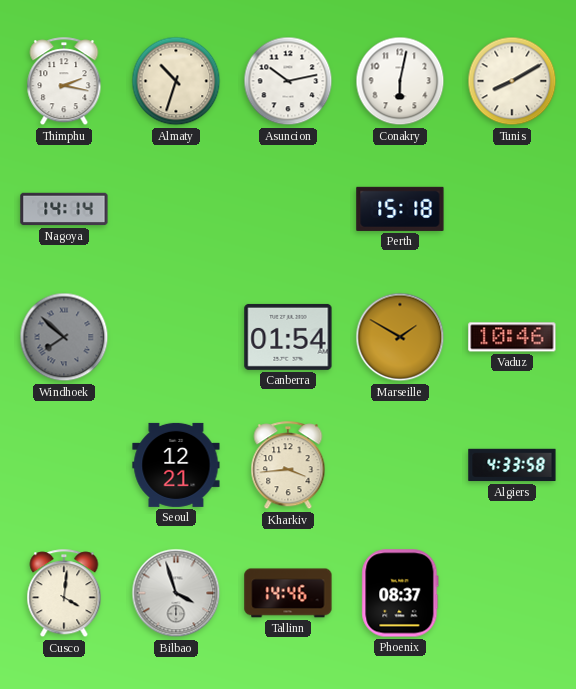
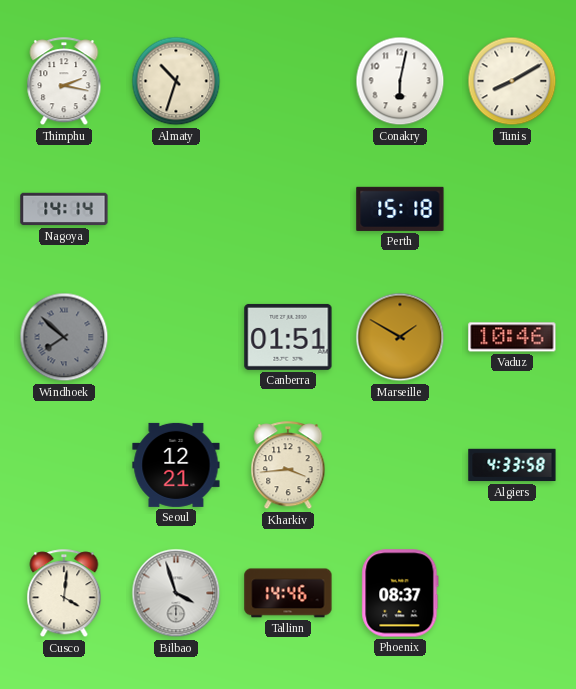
Asuncion: 10:13 -> none (288, 81)
Canberra: 01:54 -> 01:51 (288, 337)
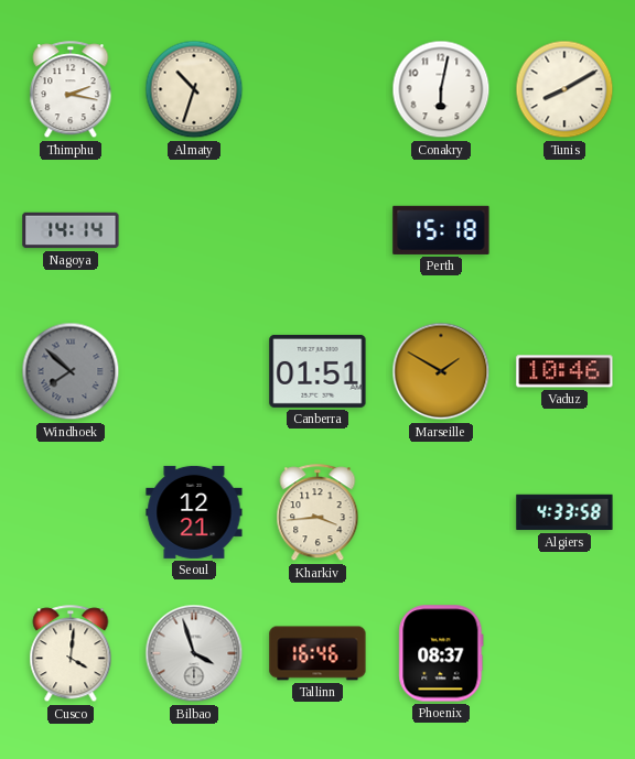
Tallinn: 14:46 -> 16:46 (317, 653)
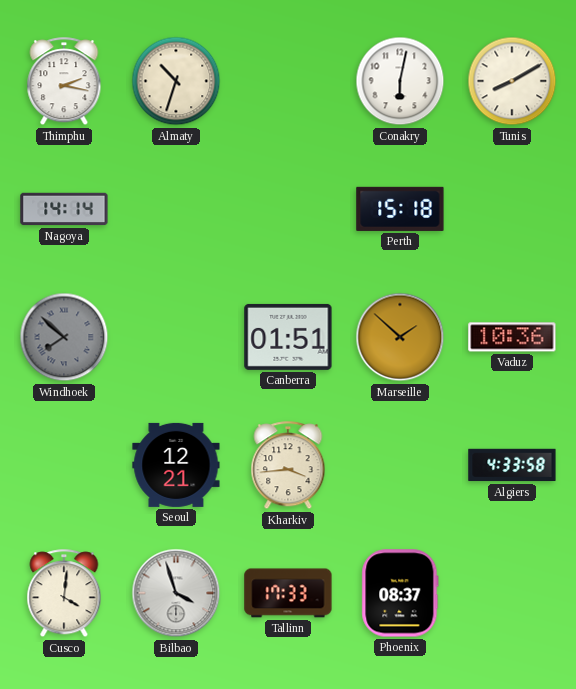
Marseille: 1:50 -> 1:52 (400, 337)
Vaduz: 10:46 -> 10:36 (512, 337)
Tallinn: 16:46 -> 17:33 (288, 593)
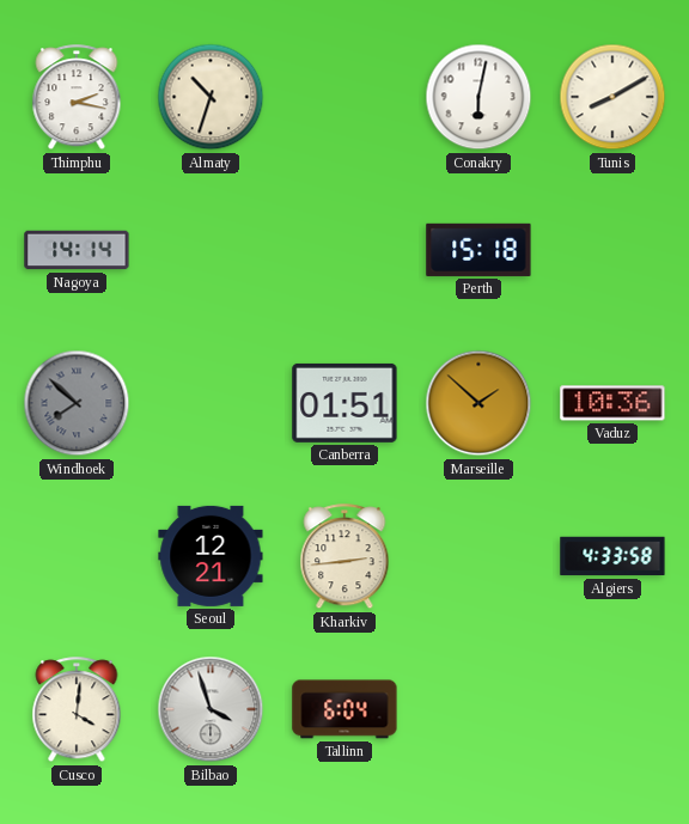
Kharkiv: 3:44 -> 2:44 (344, 557)
Tallinn: 17:33 -> 6:04 (344, 709)
Phoenix: 08:37 -> none (400, 593)
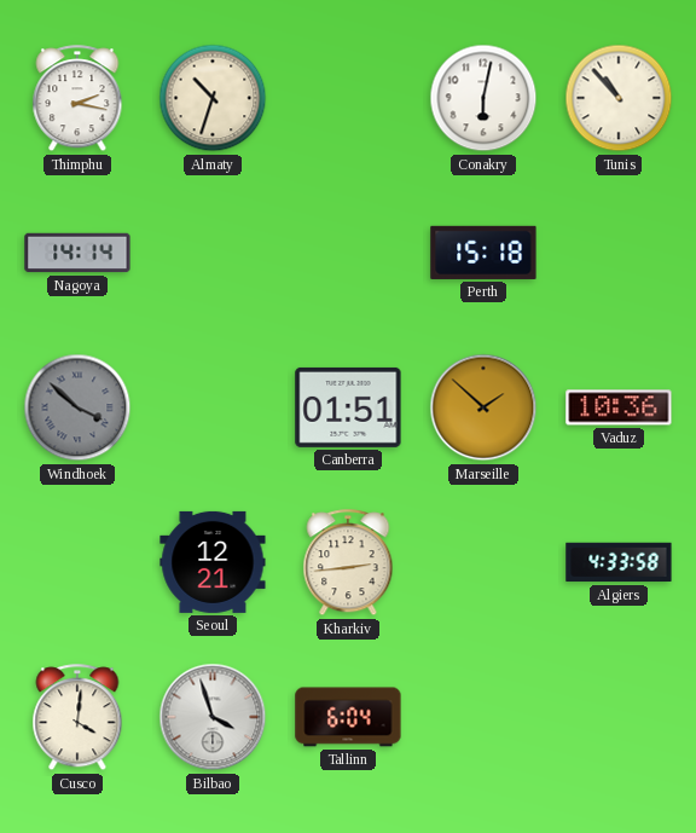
Tunis: 8:10 -> 10:53 (619, 98)
Windhoek: 7:52 -> 3:52 (77, 407)
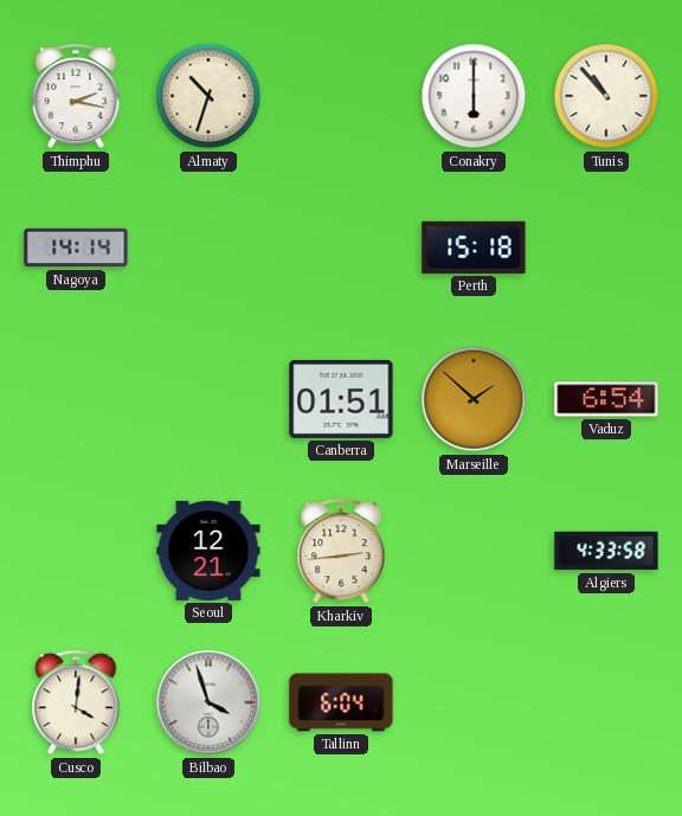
Conakry: 6:02 -> 6:00 (474, 96)
Windhoek: 3:52 -> none (77, 407)
Vaduz: 10:36 -> 6:54 (606, 399)
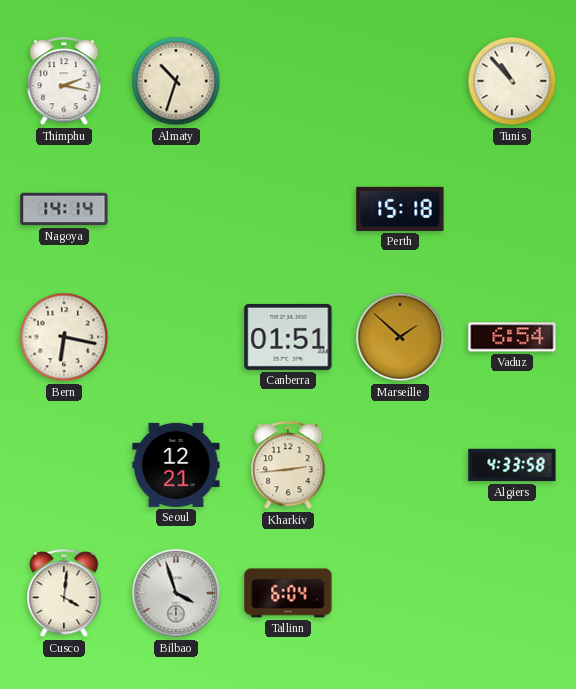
Conakry: 6:00 -> none (474, 96)
Bern: none -> 6:17 (64, 337)
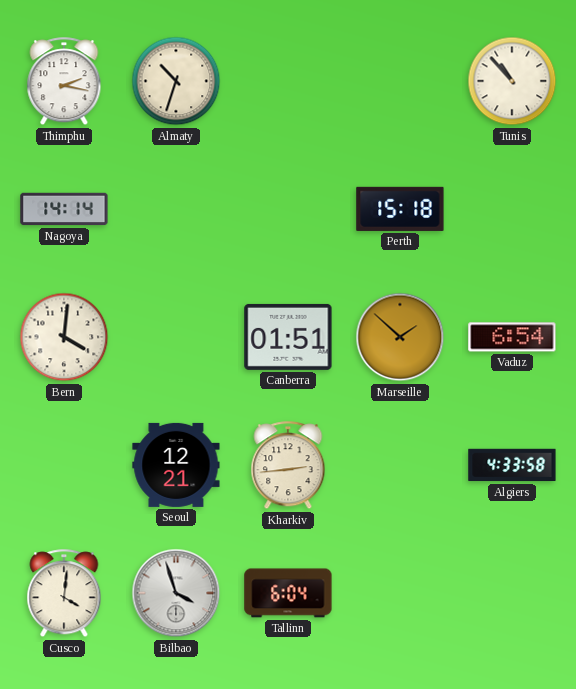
Bern: 6:17 -> 4:01 (64, 337)
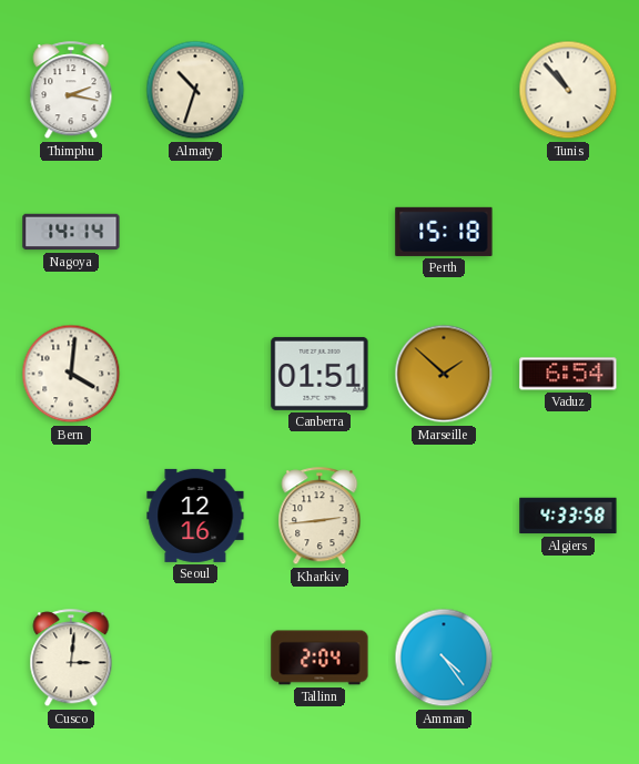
Seoul: 12:21 -> 12:16 (195, 516)
Cusco: 4:01 -> 3:01 (71, 659)
Bilbao: 3:57 -> none (176, 593)
Tallinn: 6:04 -> 2:04 (319, 658)
Amman: none -> 4:24 (444, 658)
